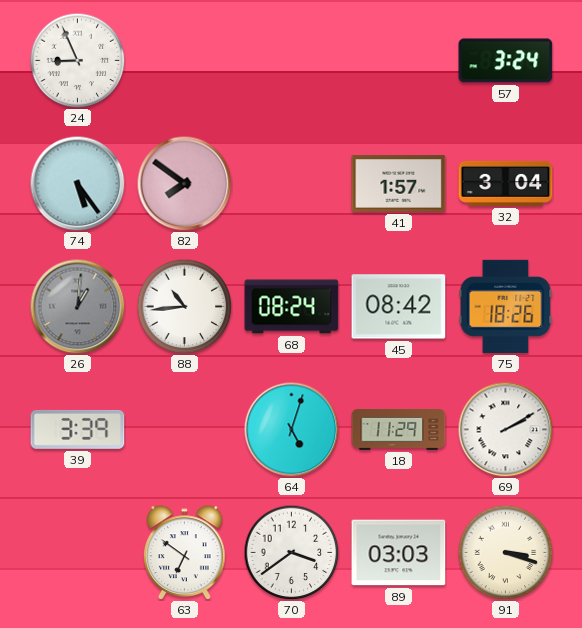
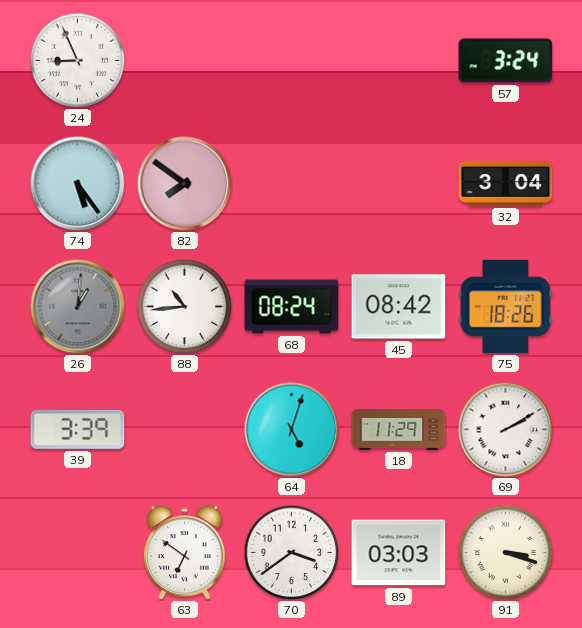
41: 1:57 -> none (399, 184)
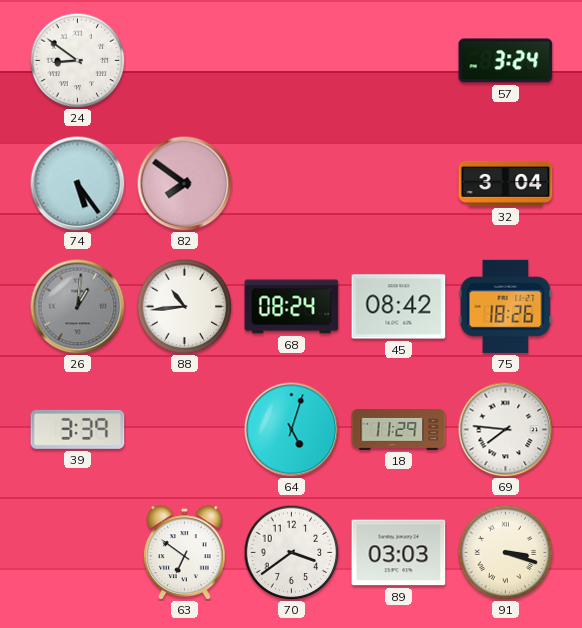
24: 8:56 -> 8:51 (77, 60)
69: 2:10 -> 7:46 (505, 429)
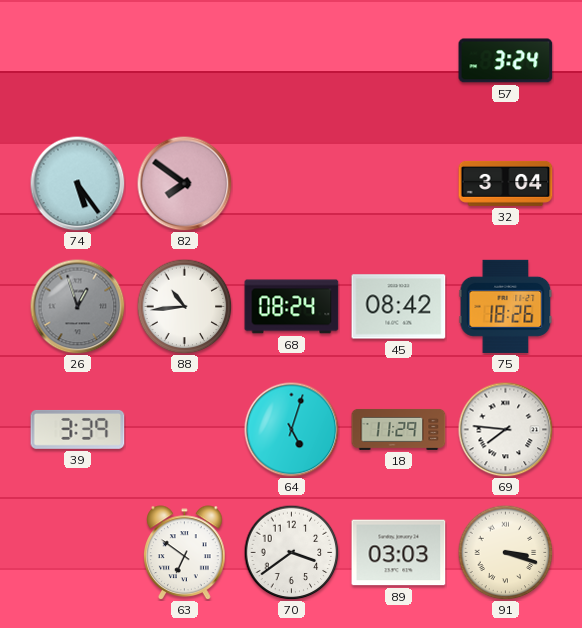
24: 8:51 -> none (77, 60)
26: 1:01 -> 12:57 (77, 306)
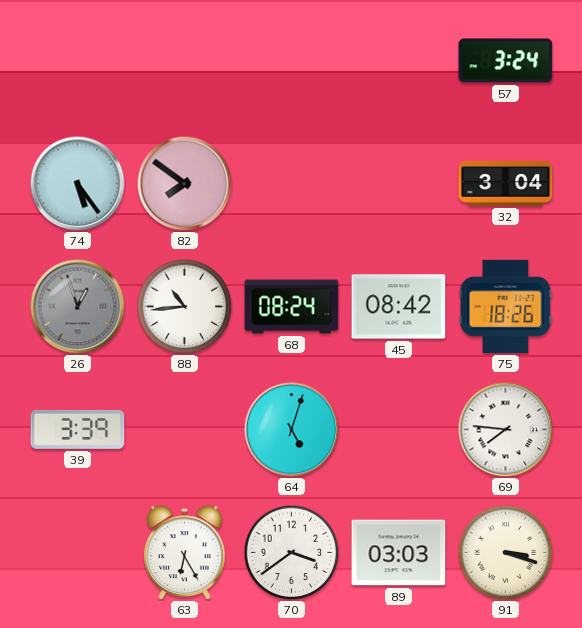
18: 11:29 -> none (399, 429)
63: 6:51 -> 6:25 (185, 552)
